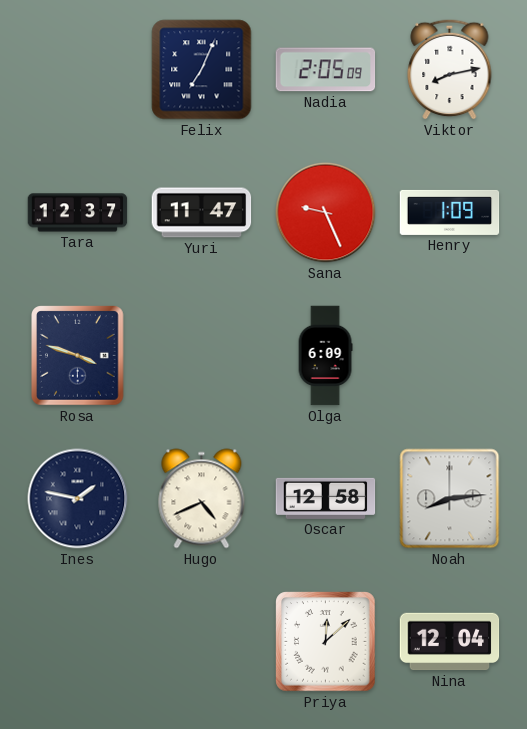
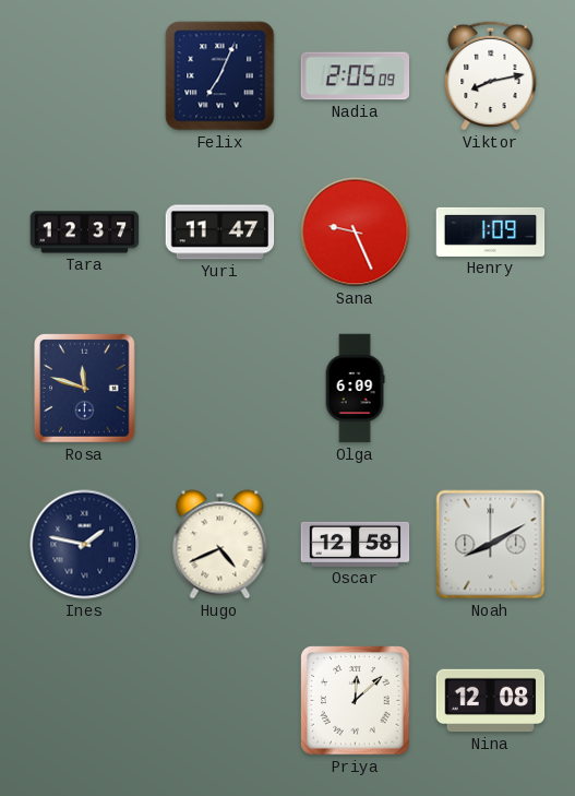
Rosa: 3:48 -> 11:48 (85, 389)
Noah: 8:14 -> 8:10 (491, 545)
Nina: 12:04 -> 12:08 (491, 701)
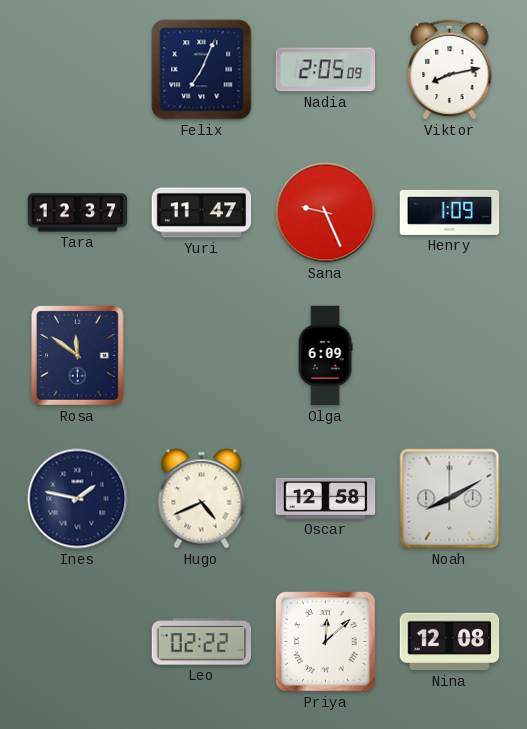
Rosa: 11:48 -> 11:51 (78, 356)
Leo: none -> 02:22 (202, 642)
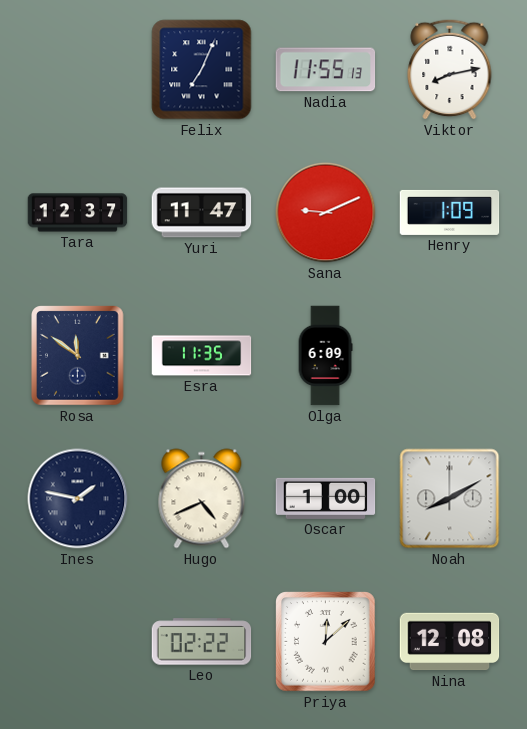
Nadia: 2:05 -> 11:55 (326, 70)
Sana: 9:26 -> 9:11 (326, 213)
Esra: none -> 11:35 (202, 356)
Oscar: 12:58 -> 1:00 (326, 498)
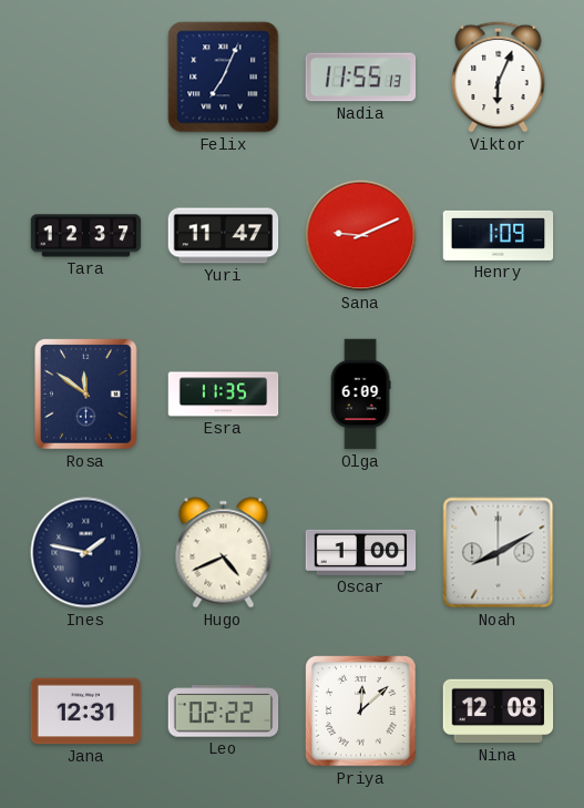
Viktor: 8:13 -> 6:04 (499, 76)
Jana: none -> 12:31 (86, 712)
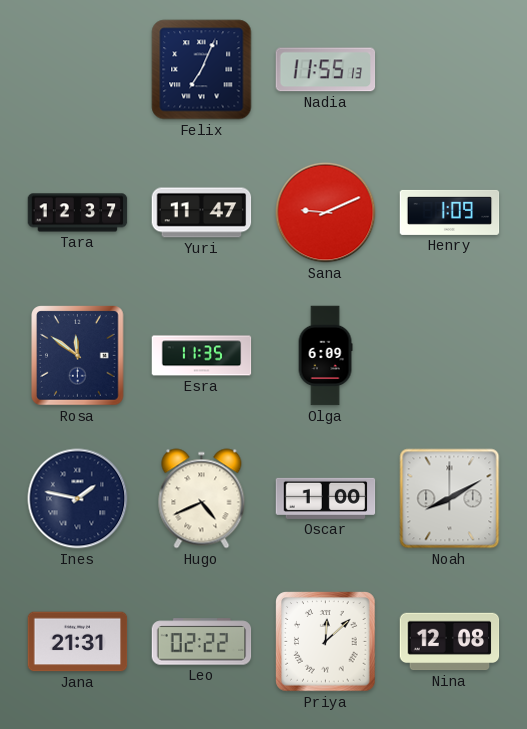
Viktor: 6:04 -> none (499, 76)
Jana: 12:31 -> 21:31 (78, 642)
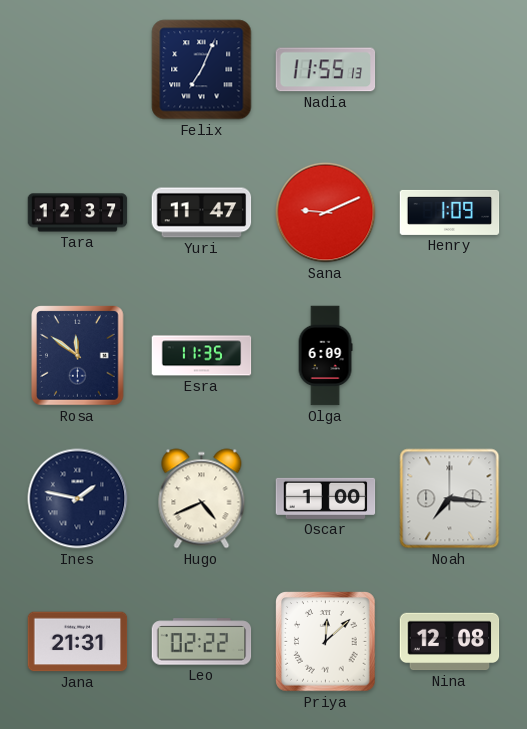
Noah: 8:10 -> 7:16 (450, 499)
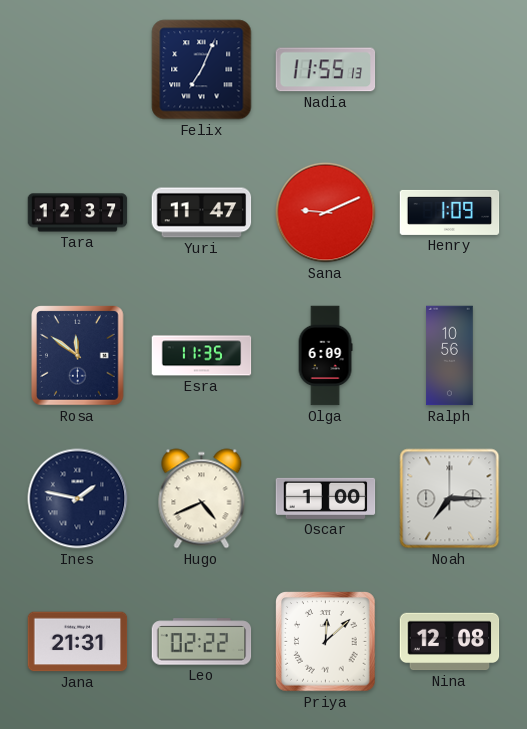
Ralph: none -> 10:56 (450, 356)
Noah: 7:16 -> 7:15 (450, 499)
